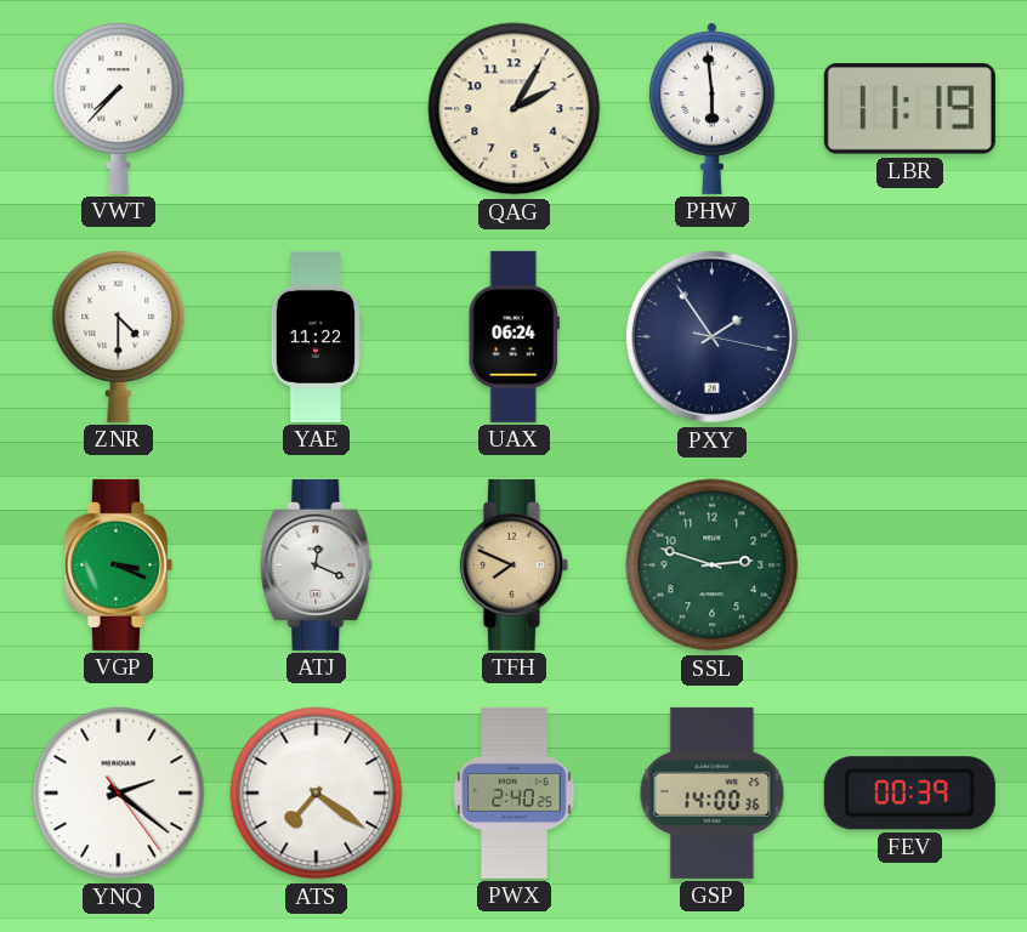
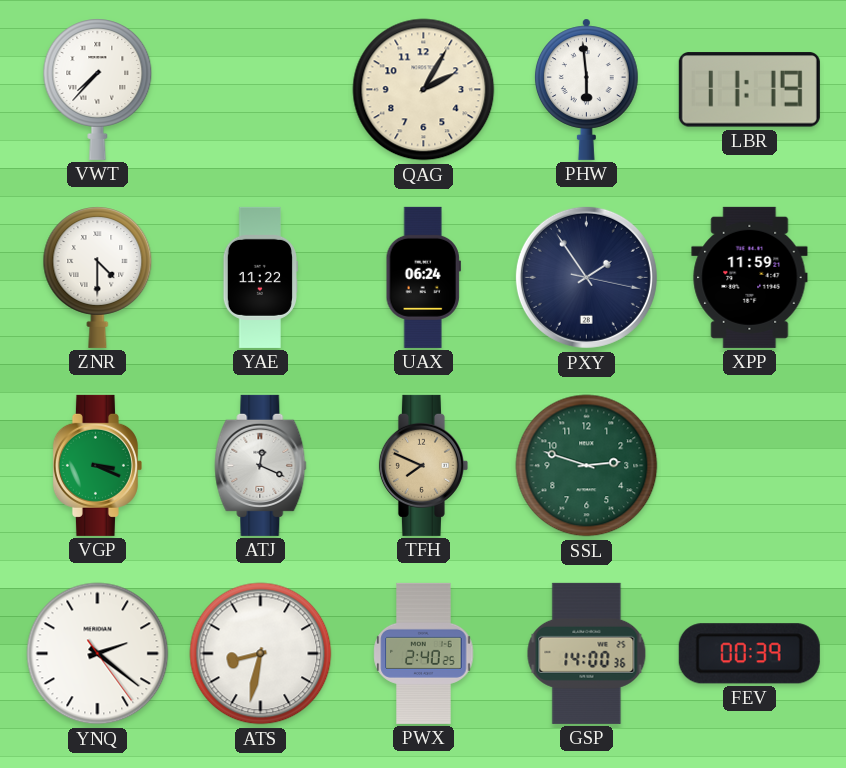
XPP: none -> 11:59 (750, 277)
ATS: 7:21 -> 8:32 (261, 654)
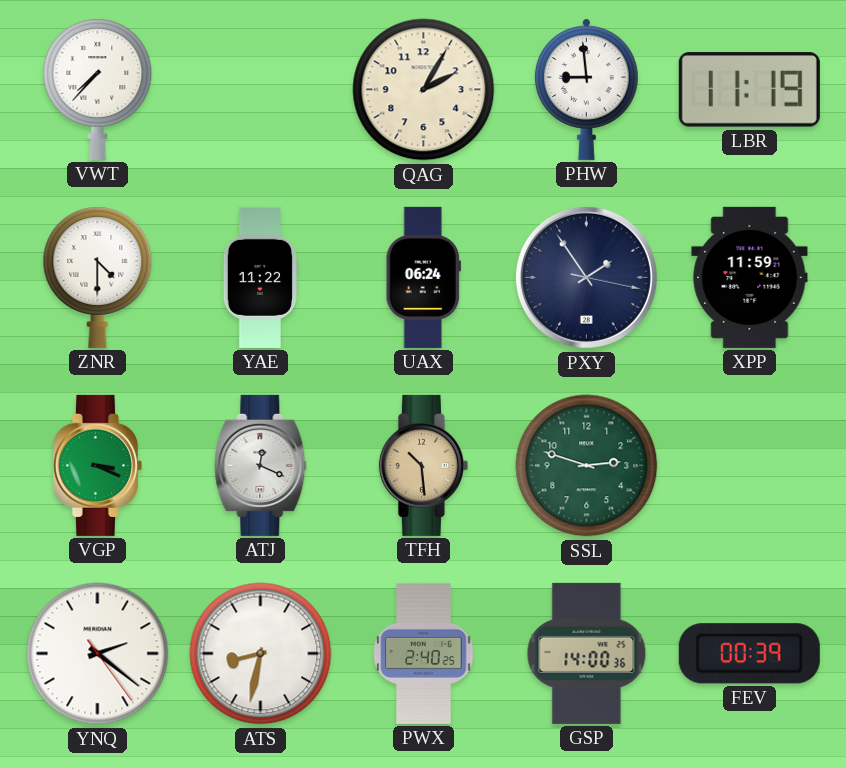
PHW: 5:59 -> 8:59 (586, 89)
TFH: 7:49 -> 10:29 (423, 465)
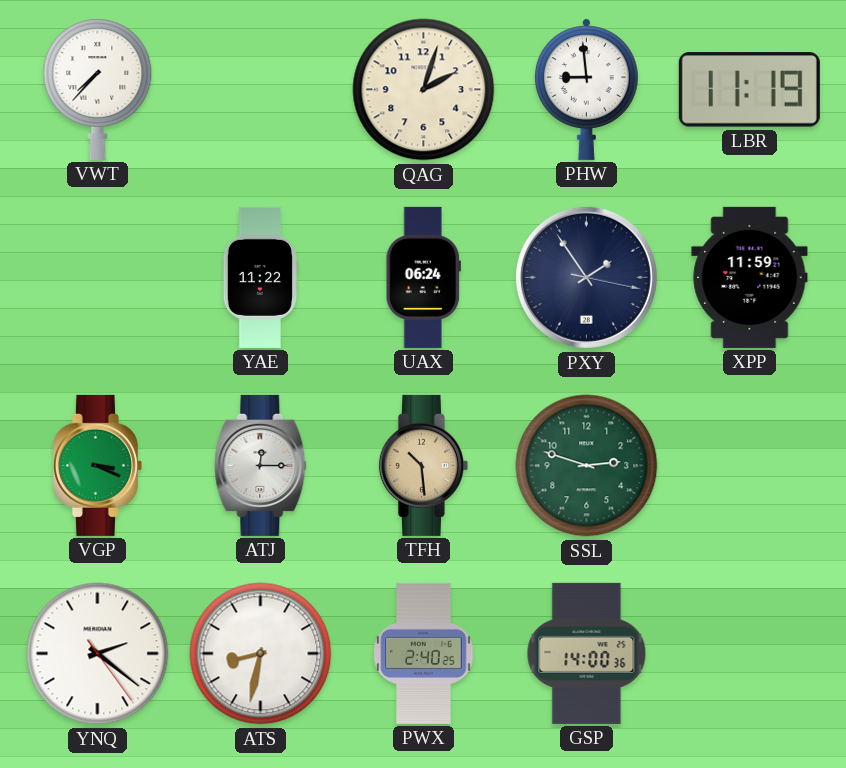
QAG: 2:05 -> 2:03 (424, 90)
ZNR: 4:30 -> none (98, 277)
ATJ: 12:19 -> 12:15 (261, 465)
FEV: 00:39 -> none (749, 654)
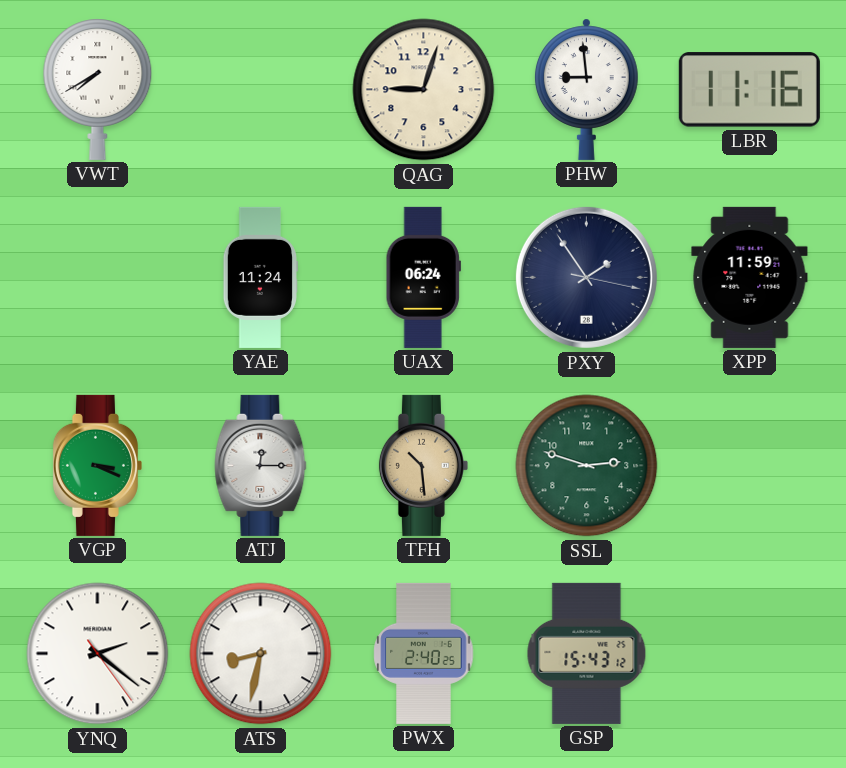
VWT: 7:37 -> 7:40 (98, 89)
QAG: 2:03 -> 9:03 (424, 90)
LBR: 11:19 -> 11:16 (749, 90)
YAE: 11:22 -> 11:24 (260, 277)
GSP: 14:00 -> 15:43 (587, 653)
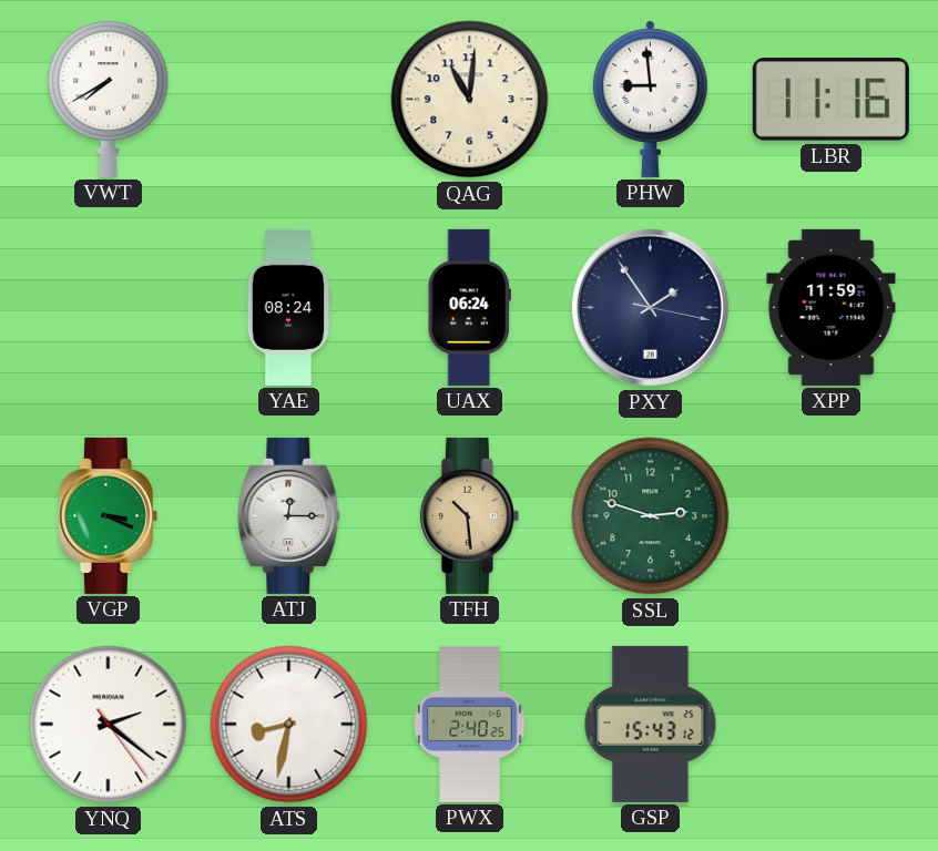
QAG: 9:03 -> 11:01 (470, 100)
YAE: 11:24 -> 08:24 (288, 307)
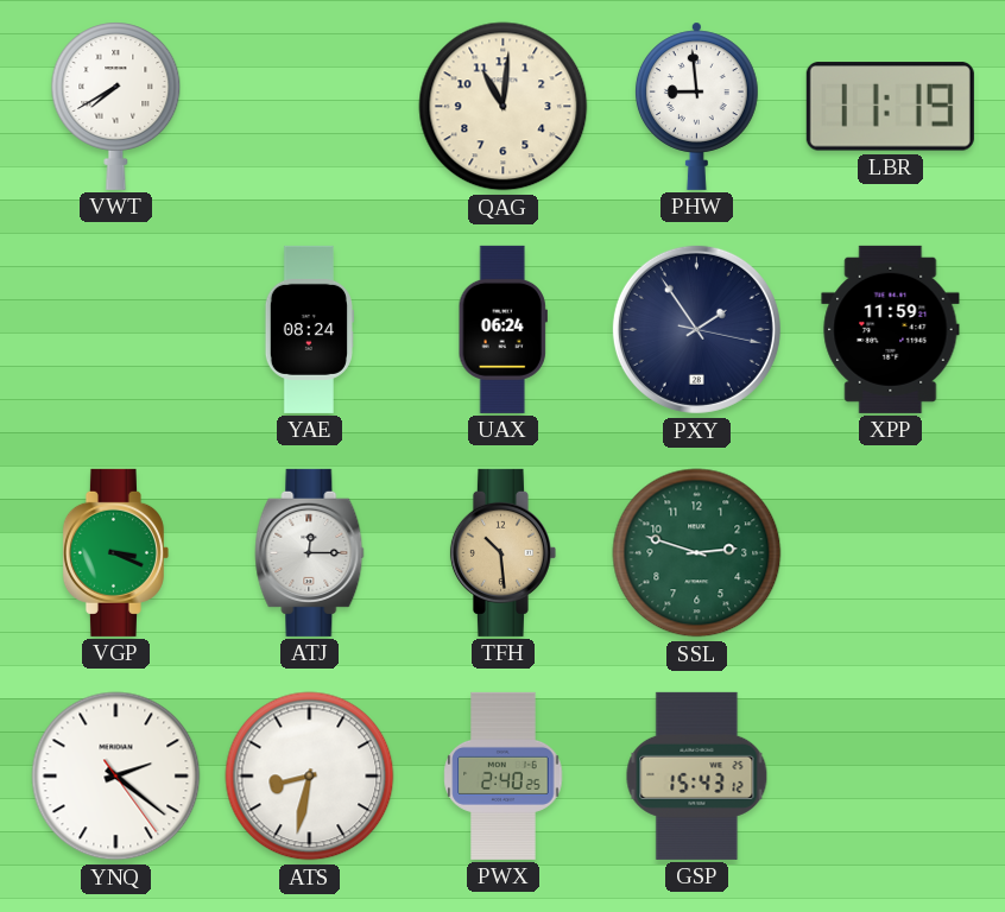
LBR: 11:16 -> 11:19 (890, 107)
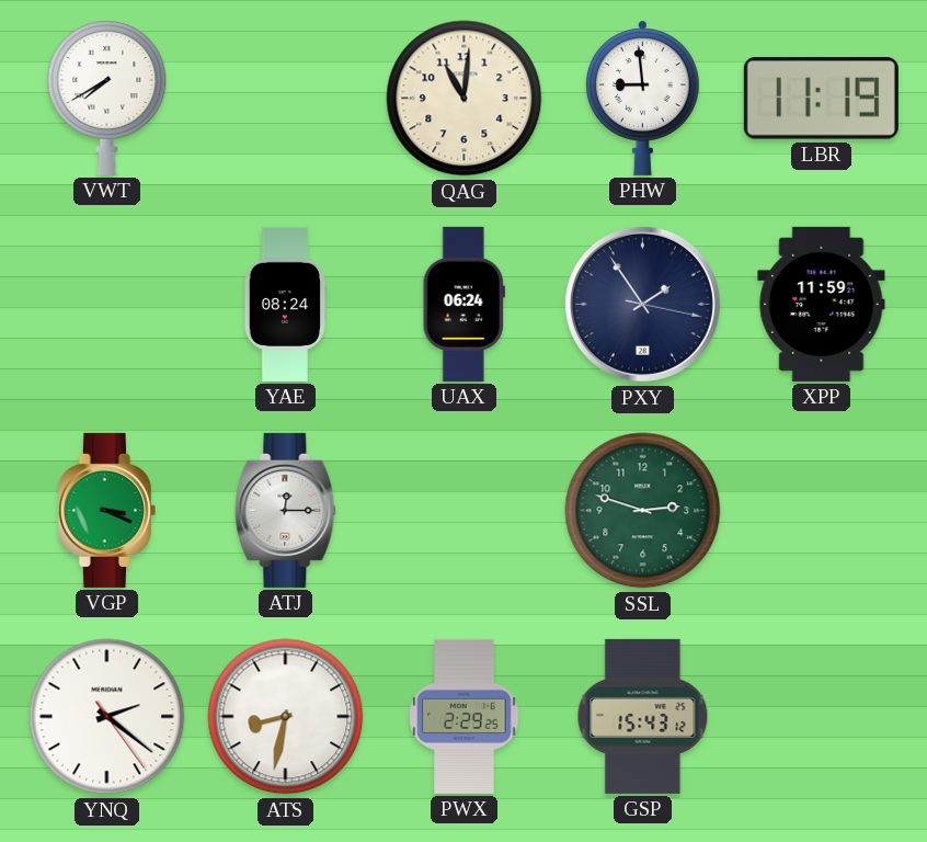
TFH: 10:29 -> none (502, 552)
PWX: 2:40 -> 2:29 (465, 716)
